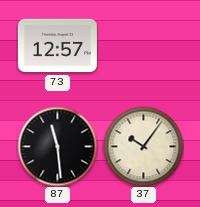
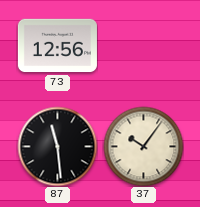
73: 12:57 -> 12:56 (57, 46)
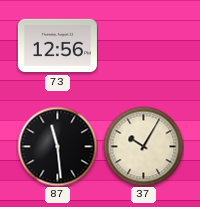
37: 10:06 -> 10:05 (143, 146)
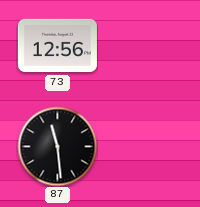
37: 10:05 -> none (143, 146)
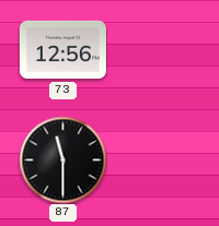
87: 11:29 -> 11:30 (62, 159)
